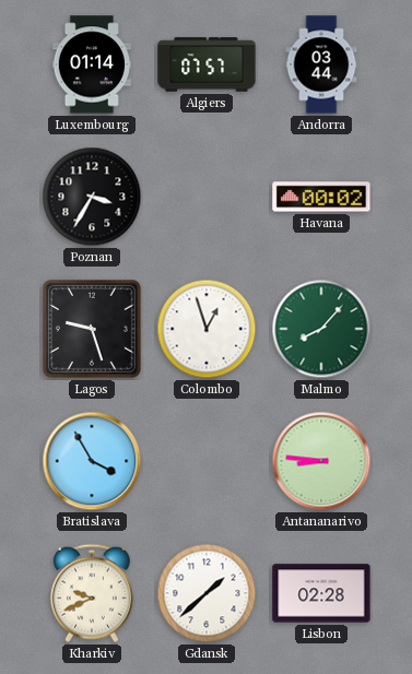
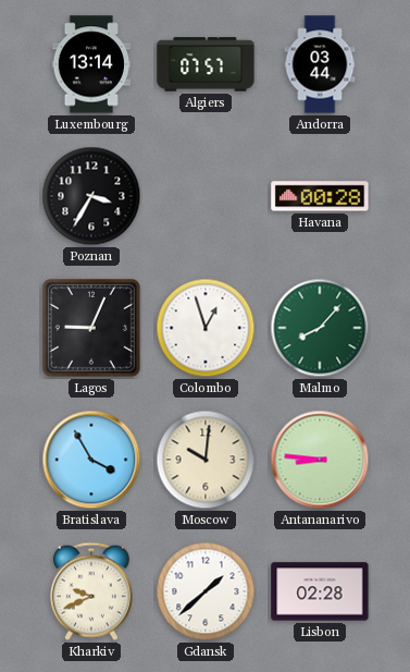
Luxembourg: 01:14 -> 13:14 (91, 64)
Havana: 00:02 -> 00:28 (320, 196)
Lagos: 9:27 -> 9:04 (91, 328)
Moscow: none -> 10:01 (206, 460)
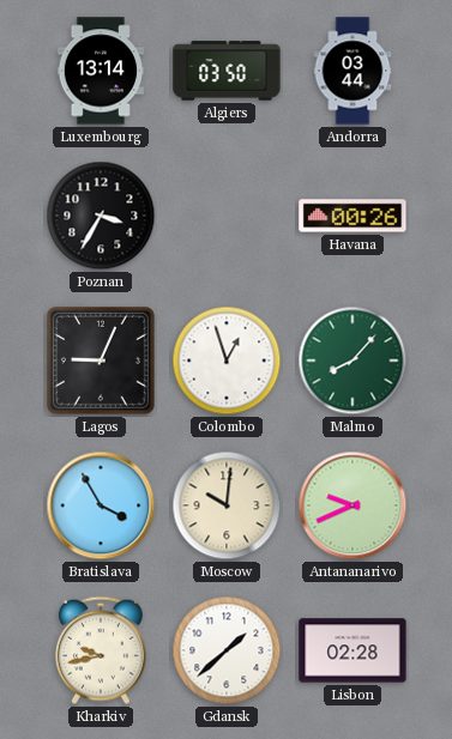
Algiers: 07:57 -> 03:50 (227, 71)
Havana: 00:28 -> 00:26 (352, 216)
Antananarivo: 8:46 -> 9:41 (352, 505)
Kharkiv: 9:41 -> 9:43 (101, 650)
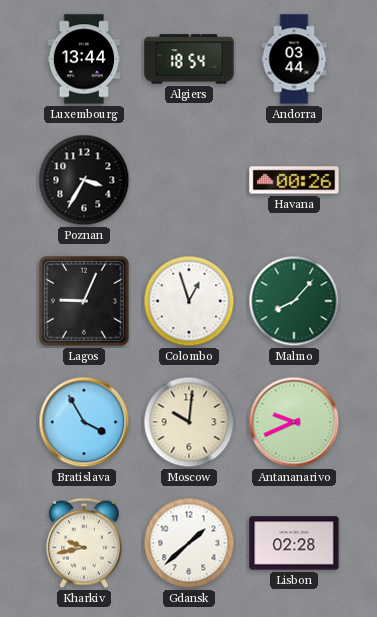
Luxembourg: 13:14 -> 13:44 (84, 59)
Algiers: 03:50 -> 18:54 (189, 59)
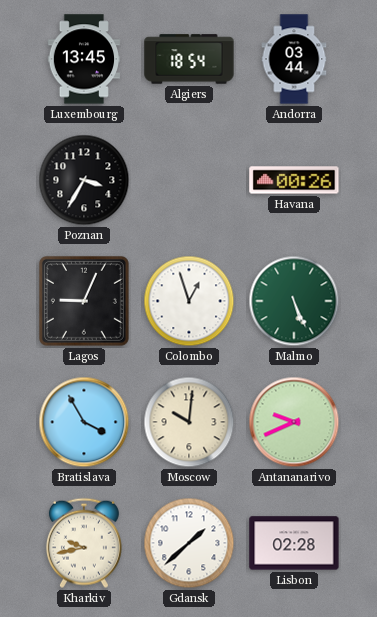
Luxembourg: 13:44 -> 13:45 (84, 59)
Malmo: 8:07 -> 5:26 (294, 301)
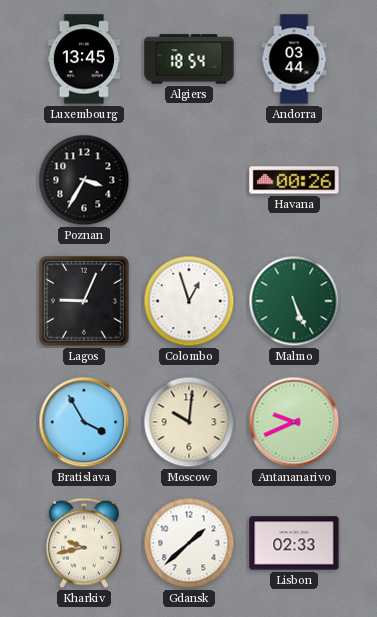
Lisbon: 02:28 -> 02:33 (294, 543)
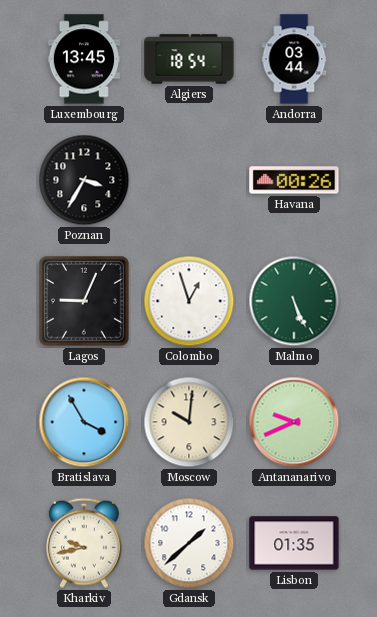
Lisbon: 02:33 -> 01:35 (294, 543)
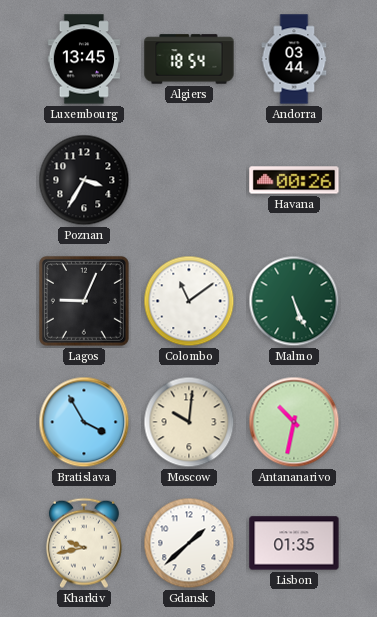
Colombo: 12:57 -> 11:09 (189, 301)
Antananarivo: 9:41 -> 10:32 (294, 422)
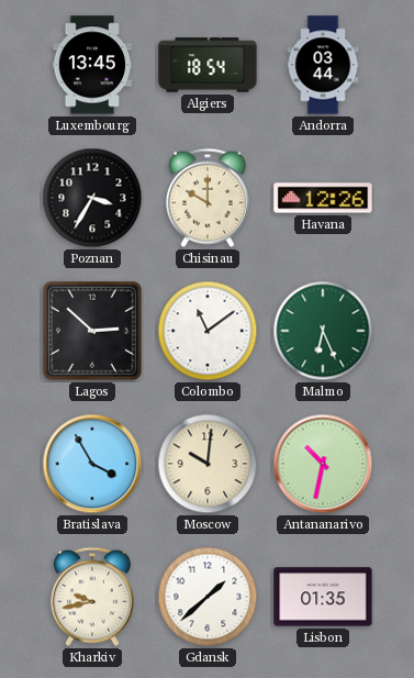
Chisinau: none -> 10:00 (208, 198)
Havana: 00:26 -> 12:26 (323, 198)
Lagos: 9:04 -> 2:52 (92, 331)
Malmo: 5:26 -> 6:26 (323, 331)
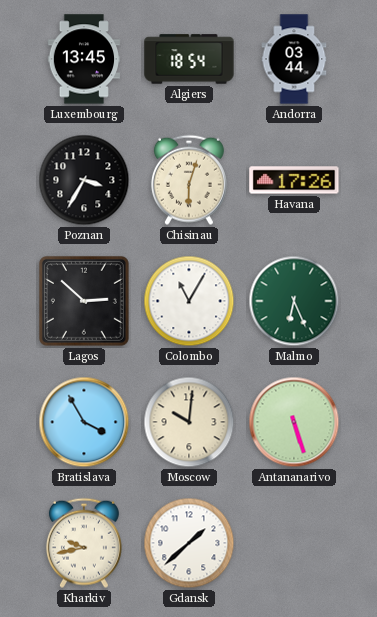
Chisinau: 10:00 -> 6:03 (189, 180)
Havana: 12:26 -> 17:26 (294, 180)
Colombo: 11:09 -> 11:05 (189, 301)
Antananarivo: 10:32 -> 5:27 (294, 422)
Lisbon: 01:35 -> none (323, 597)
